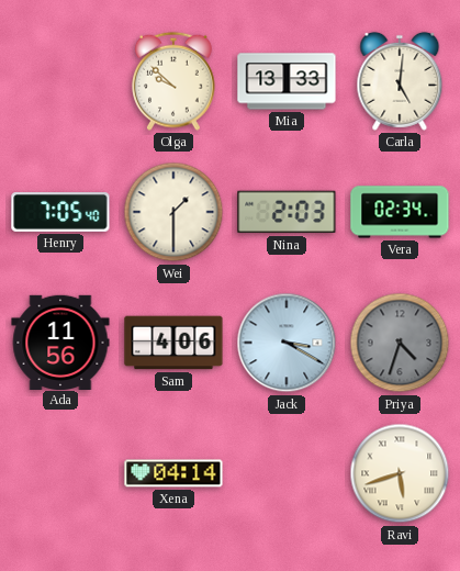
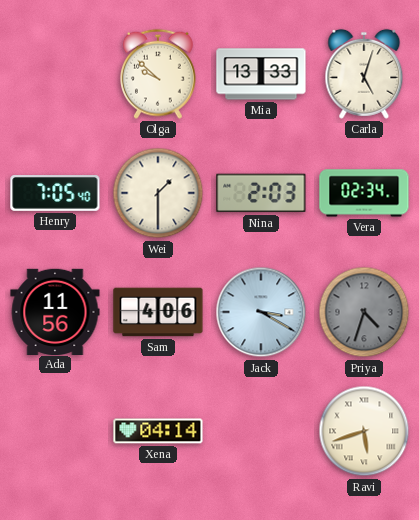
Carla: 5:01 -> 5:03 (364, 74)
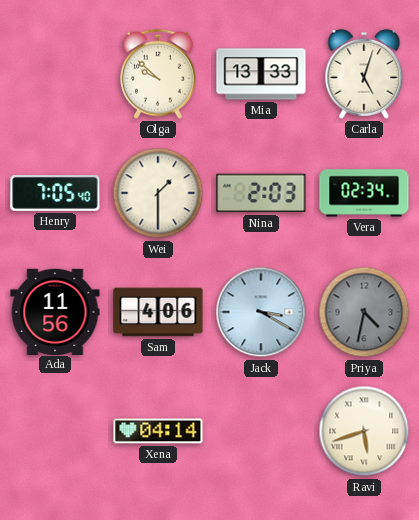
Priya: 4:33 -> 4:32 (364, 312)
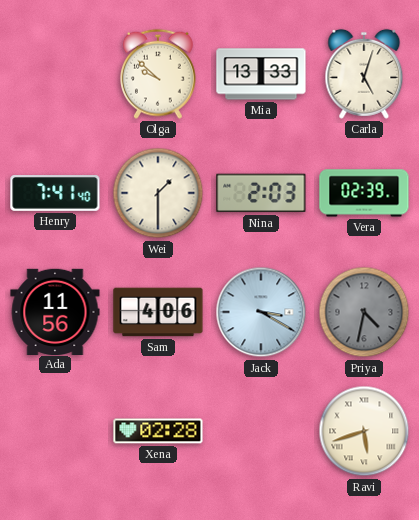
Henry: 7:05 -> 7:41 (55, 193)
Vera: 02:34 -> 02:39 (364, 193)
Xena: 04:14 -> 02:28 (158, 431)
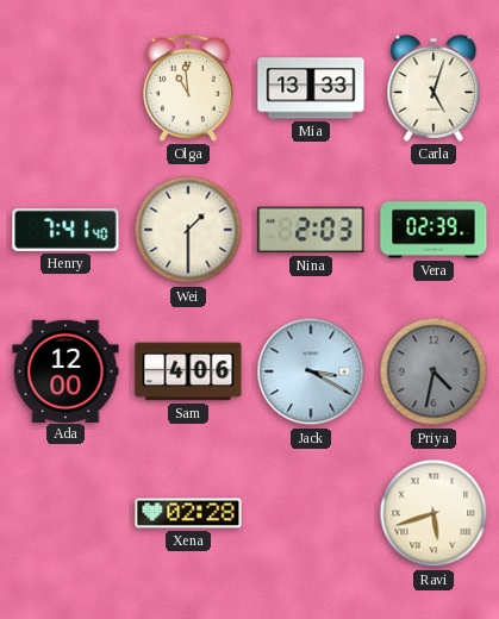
Olga: 9:52 -> 10:59 (189, 88)
Ada: 11:56 -> 12:00 (66, 370)
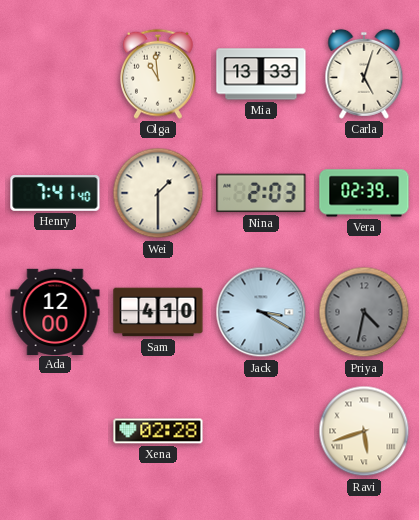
Sam: 4:06 -> 4:10 (158, 312)
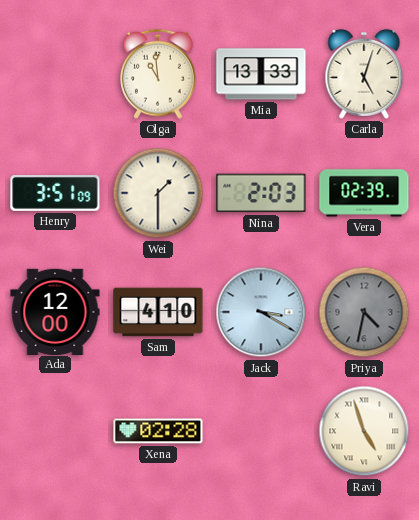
Henry: 7:41 -> 3:51 (55, 193)
Ravi: 5:42 -> 4:57 (364, 431)
